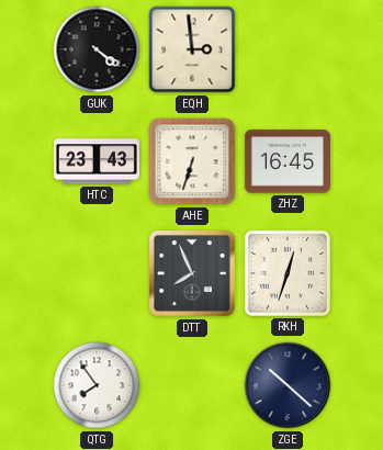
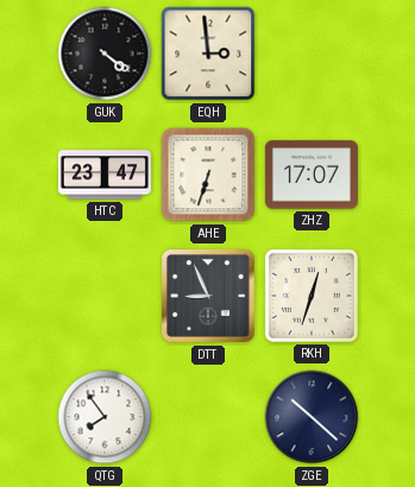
HTC: 23:43 -> 23:47 (105, 175)
ZHZ: 16:45 -> 17:07 (312, 175)
DTT: 7:56 -> 8:56 (209, 297)
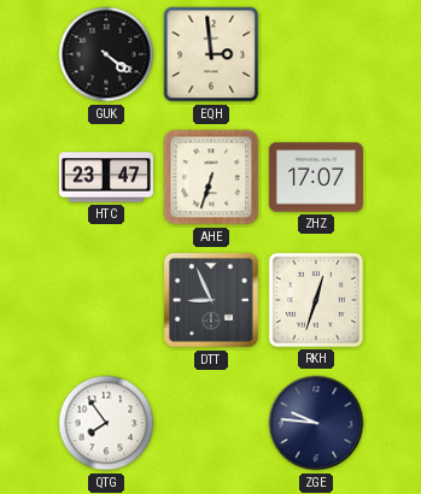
ZGE: 10:22 -> 9:46 (316, 423)
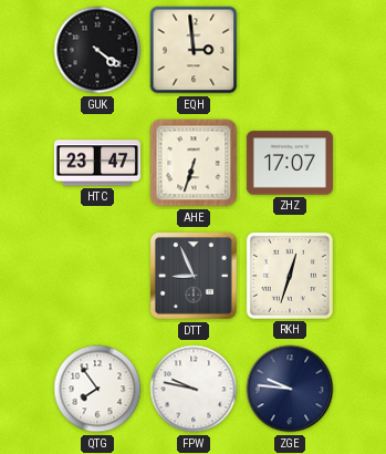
FPW: none -> 9:47 (194, 389)
